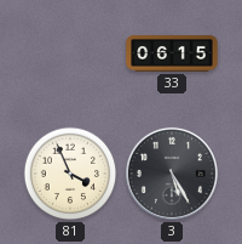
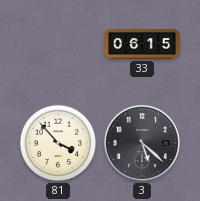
81: 3:56 -> 3:53 (58, 143)
3: 5:25 -> 5:22 (142, 143)
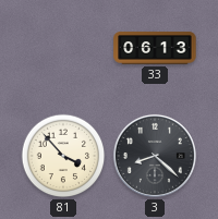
33: 06:15 -> 06:13 (155, 48)
3: 5:22 -> 8:22 (155, 156)
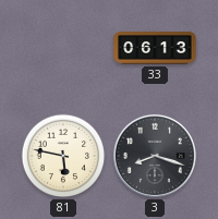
81: 3:53 -> 5:47 (63, 156)
3: 8:22 -> 8:18 (155, 156)
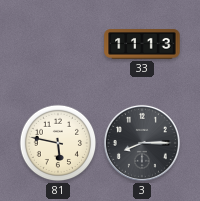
33: 06:13 -> 11:13 (142, 44)
3: 8:18 -> 8:15 (142, 143)
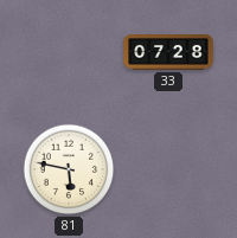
33: 11:13 -> 07:28 (168, 52)
3: 8:15 -> none (142, 143)
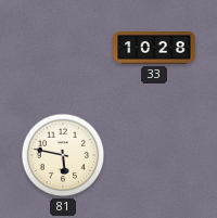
33: 07:28 -> 10:28 (154, 48)
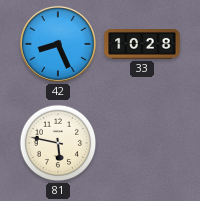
42: none -> 8:26 (58, 44)
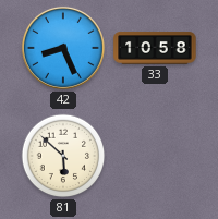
33: 10:28 -> 10:58 (155, 48)
81: 5:47 -> 5:52 (63, 156)
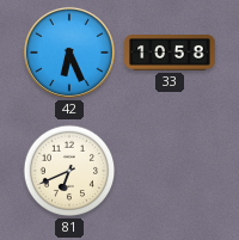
42: 8:26 -> 6:26 (69, 53)
81: 5:52 -> 6:41 (69, 171)
